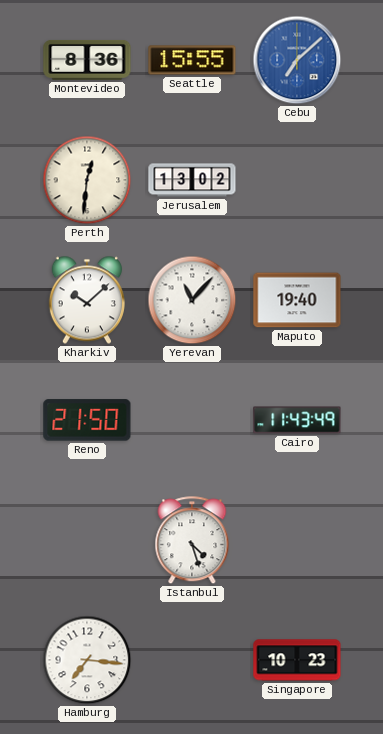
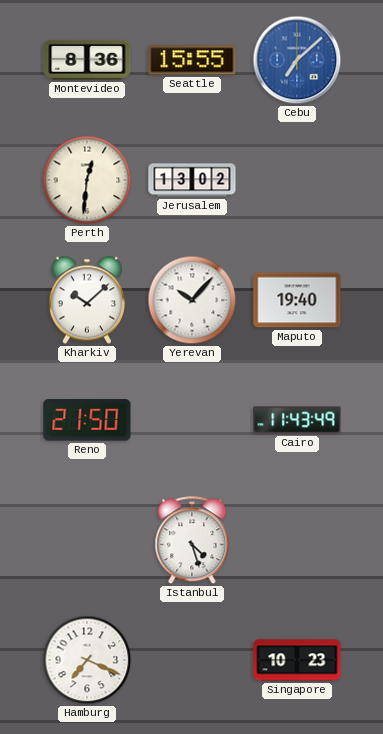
Yerevan: 11:07 -> 10:07 (192, 300)
Hamburg: 7:16 -> 7:19 (87, 660)
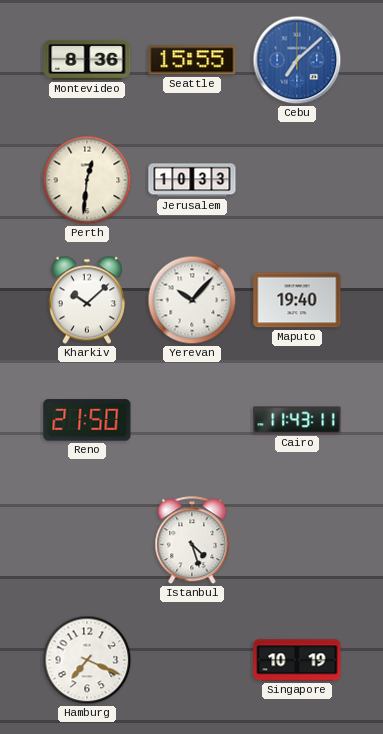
Jerusalem: 13:02 -> 10:33 (192, 180)
Cairo: 11:43:49 -> 11:43:11 (297, 420)
Singapore: 10:23 -> 10:19 (297, 660)
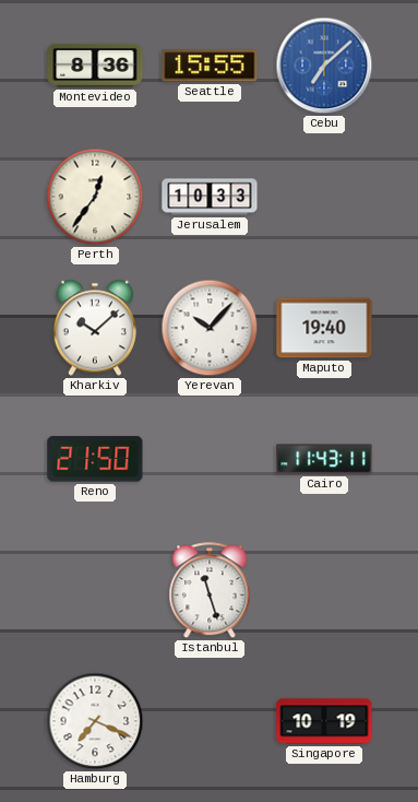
Perth: 12:31 -> 12:36 (95, 197)
Istanbul: 4:27 -> 11:27 (210, 591)
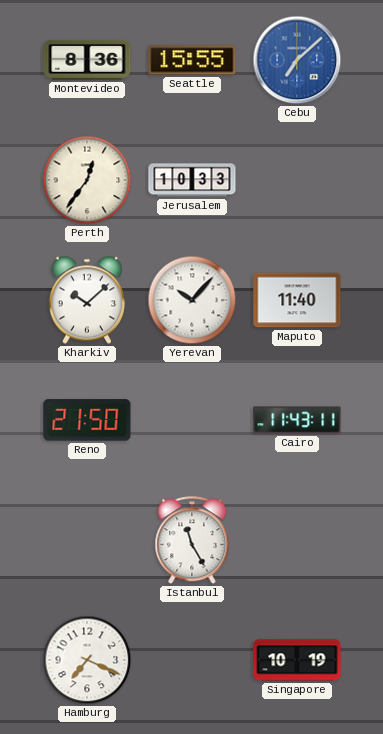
Maputo: 19:40 -> 11:40 (297, 300)
Istanbul: 11:27 -> 11:25 (192, 541)
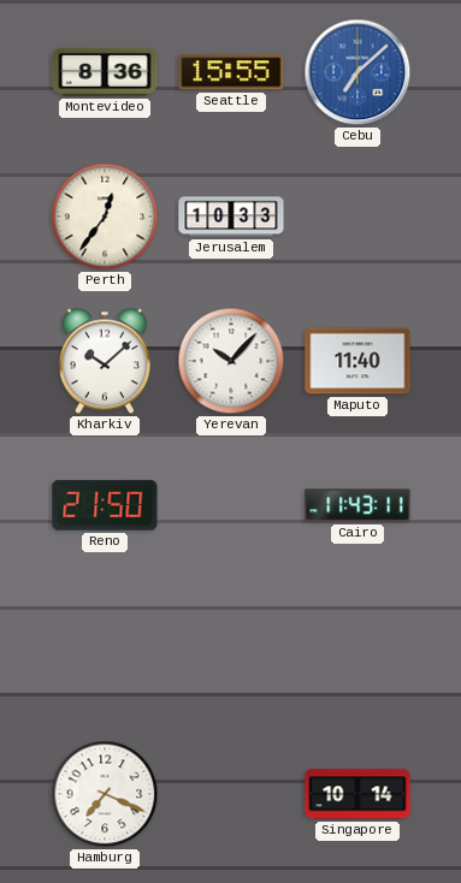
Istanbul: 11:25 -> none (192, 541)
Singapore: 10:19 -> 10:14 (357, 794)
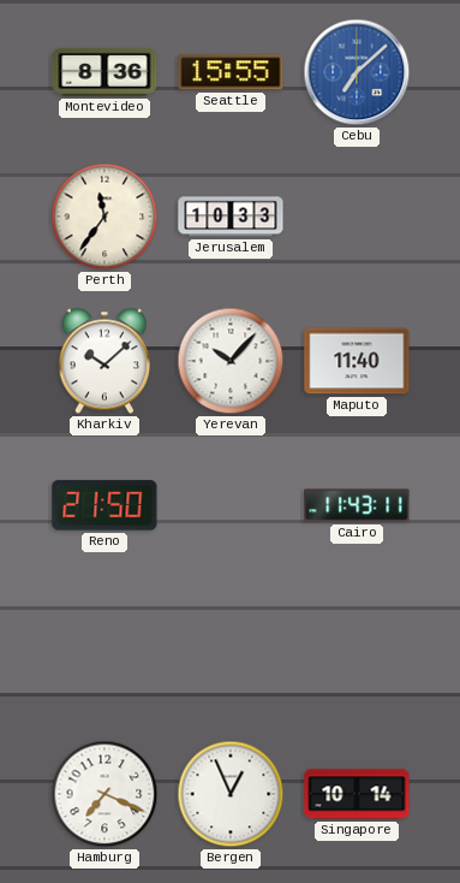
Perth: 12:36 -> 11:36 (104, 217)
Bergen: none -> 12:56 (231, 794)
